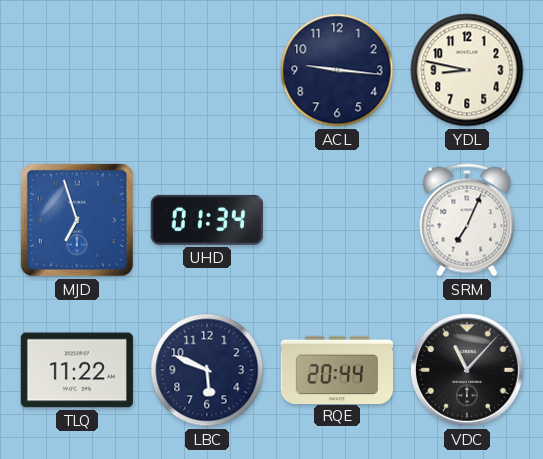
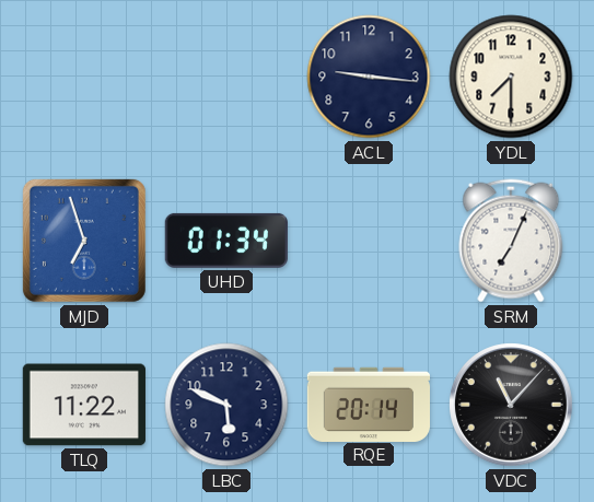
YDL: 8:47 -> 7:30 (511, 77)
RQE: 20:44 -> 20:14 (368, 404)
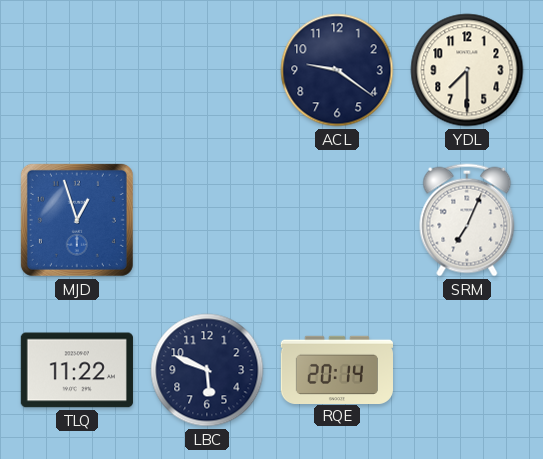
ACL: 9:16 -> 9:21 (337, 70)
MJD: 6:57 -> 12:57 (77, 220)
UHD: 01:34 -> none (226, 241)
VDC: 11:07 -> none (511, 405)
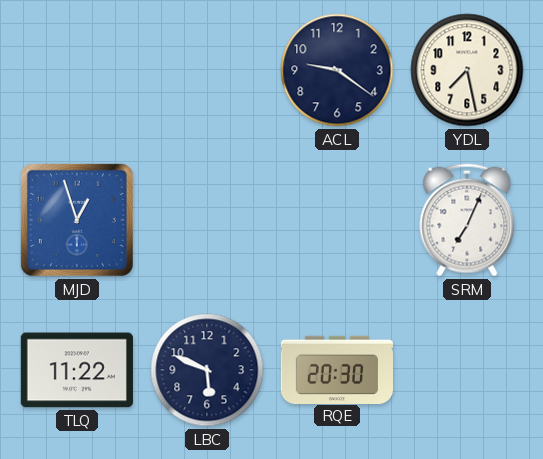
YDL: 7:30 -> 7:28 (467, 70)
RQE: 20:14 -> 20:30 (336, 369)
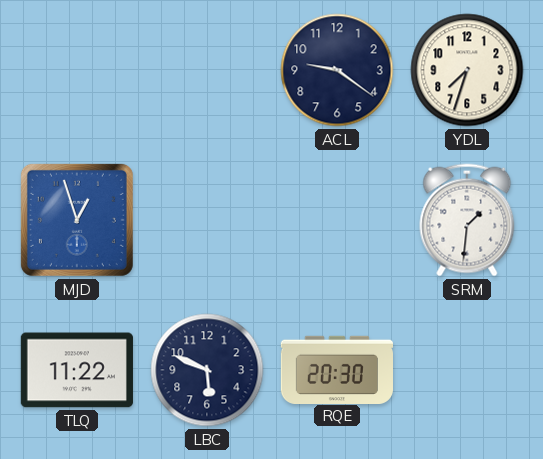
YDL: 7:28 -> 7:33 (467, 70)
SRM: 7:04 -> 1:31 (467, 220)
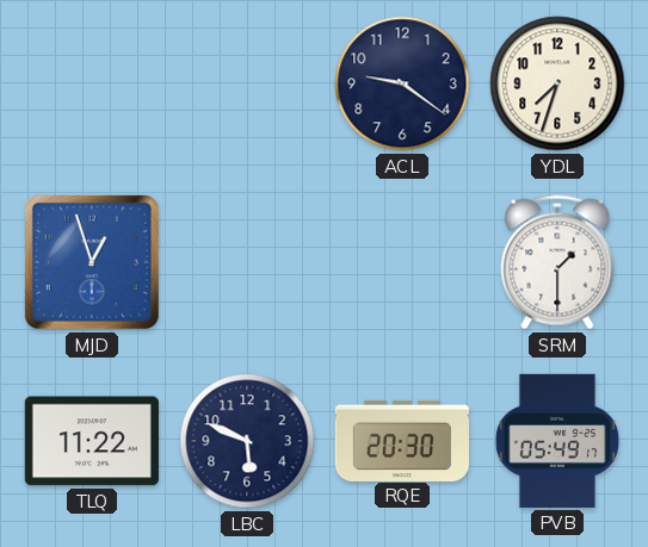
SRM: 1:31 -> 1:30 (557, 262)
PVB: none -> 05:49 (557, 441)
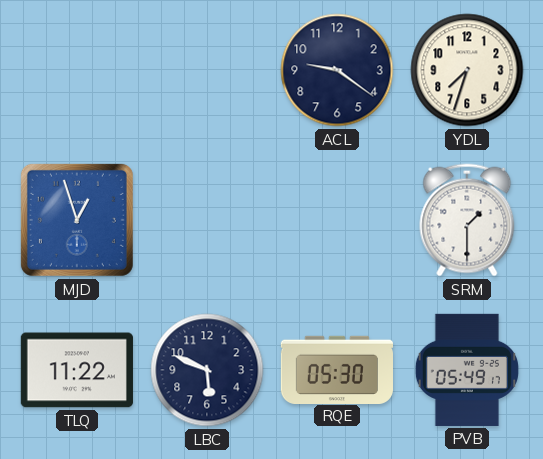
RQE: 20:30 -> 05:30 (336, 369)
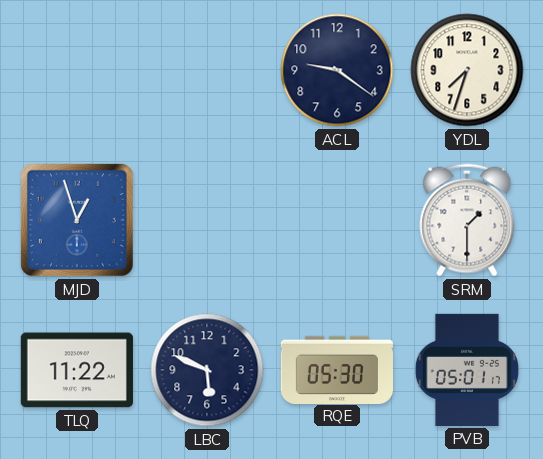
PVB: 05:49 -> 05:01 (467, 370)
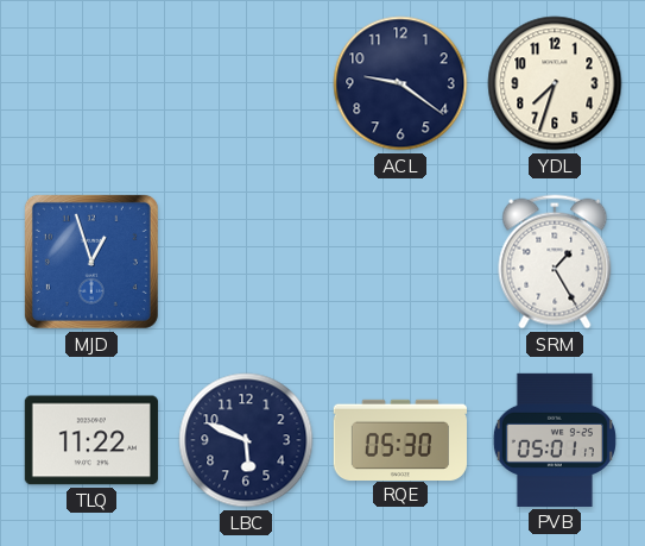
SRM: 1:30 -> 1:25 (555, 262)
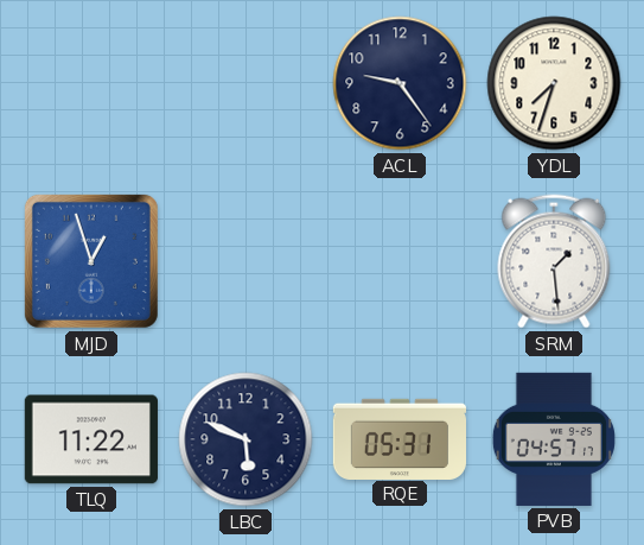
ACL: 9:21 -> 9:24 (400, 83)
SRM: 1:25 -> 1:29 (554, 261)
RQE: 05:30 -> 05:31 (398, 438)
PVB: 05:01 -> 04:57 (554, 439)
